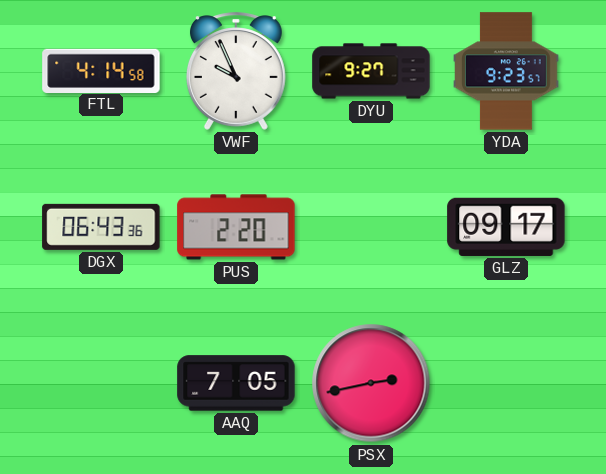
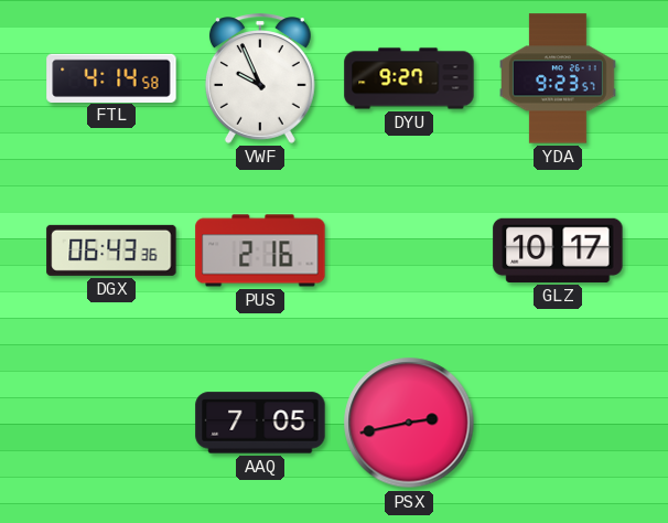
PUS: 2:20 -> 2:16 (260, 250)
GLZ: 09:17 -> 10:17 (558, 250)
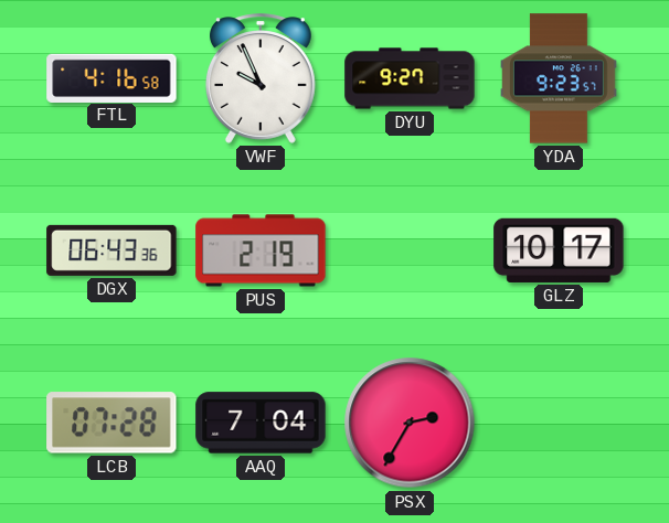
FTL: 4:14 -> 4:16 (112, 77)
PUS: 2:16 -> 2:19 (261, 250)
LCB: none -> 07:28 (112, 423)
AAQ: 7:05 -> 7:04 (261, 423)
PSX: 2:43 -> 2:35 (410, 423)
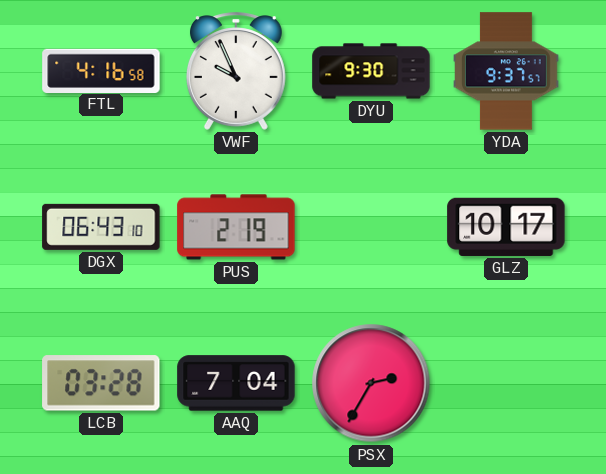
DYU: 9:27 -> 9:30 (371, 71)
YDA: 9:23 -> 9:37 (507, 71)
DGX: 06:43:36 -> 06:43:10 (101, 227)
LCB: 07:28 -> 03:28 (101, 383)
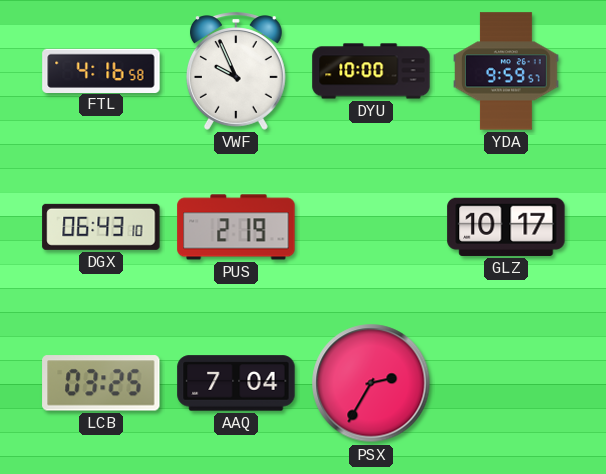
DYU: 9:30 -> 10:00 (371, 71)
YDA: 9:37 -> 9:59 (507, 71)
LCB: 03:28 -> 03:25 (101, 383)
